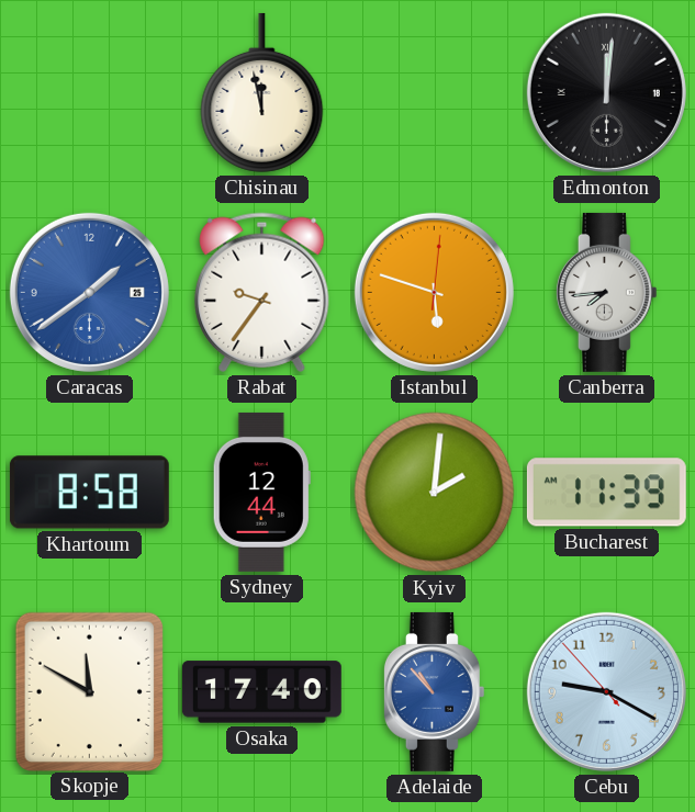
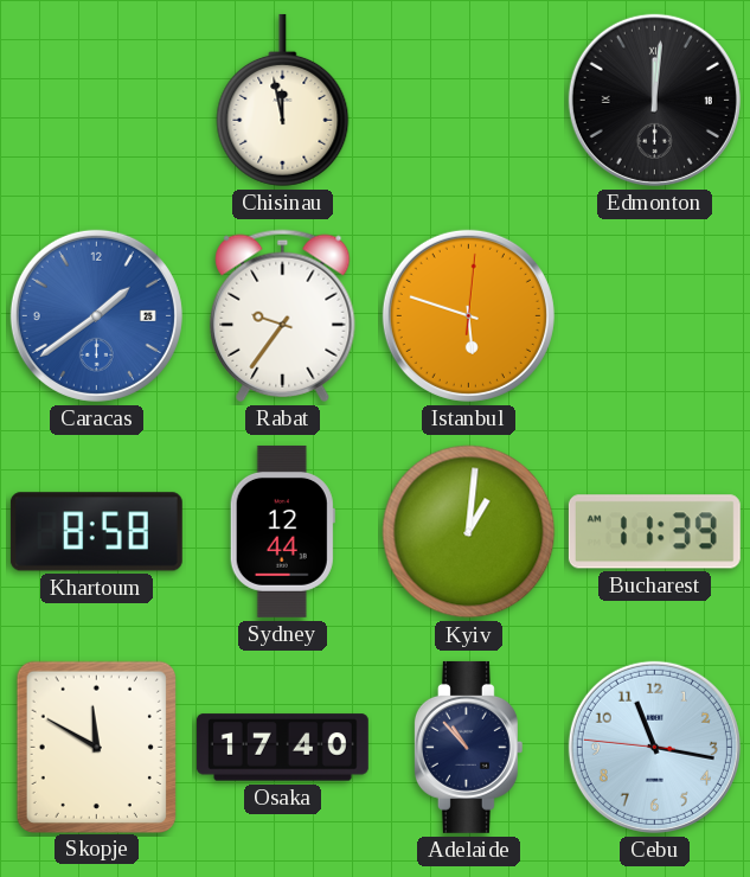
Canberra: 7:44 -> none (606, 292)
Kyiv: 2:01 -> 1:01 (469, 532)
Adelaide dial: blue -> navy (468, 747)
Cebu: 9:19 -> 11:16 (654, 747)
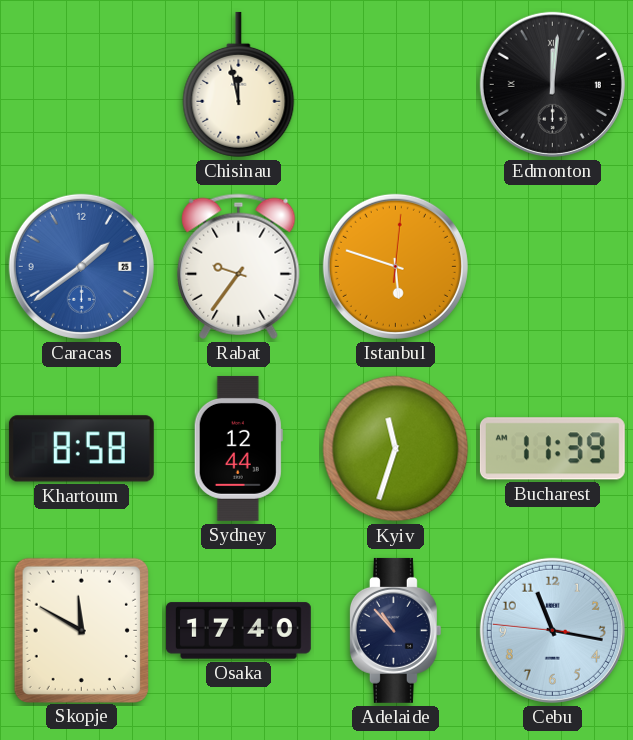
Kyiv: 1:01 -> 11:33 (396, 449)
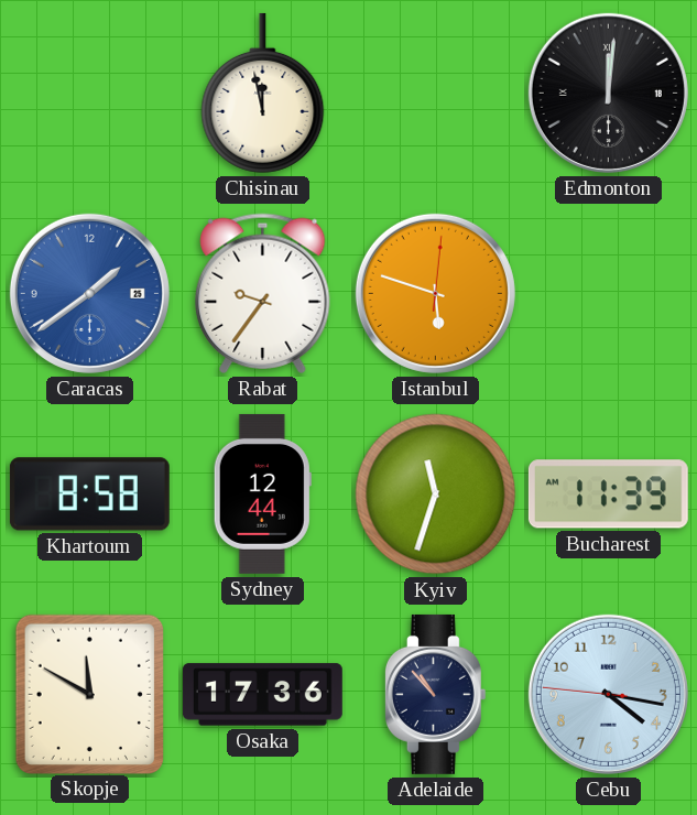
Osaka: 17:40 -> 17:36 (262, 695)
Cebu: 11:16 -> 4:16 (608, 694)
